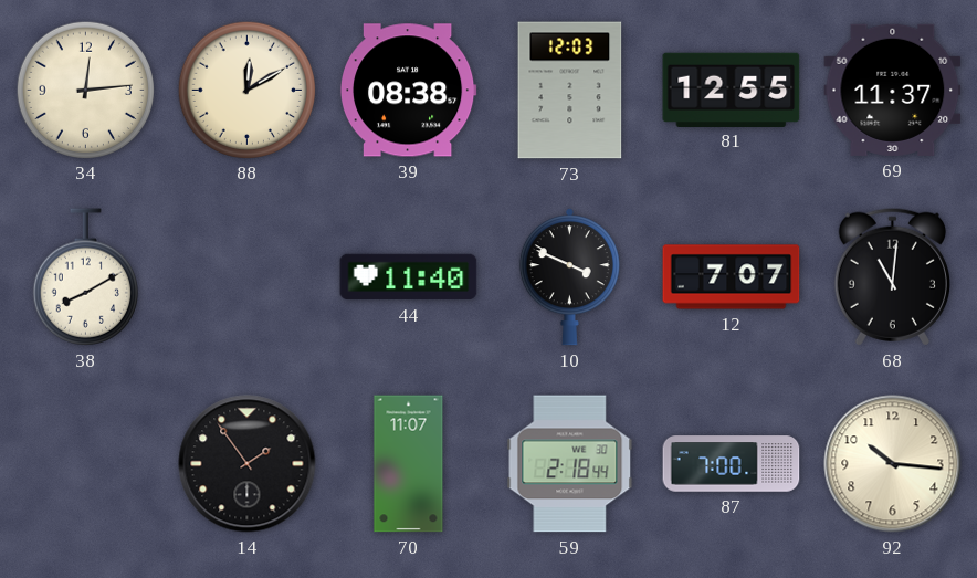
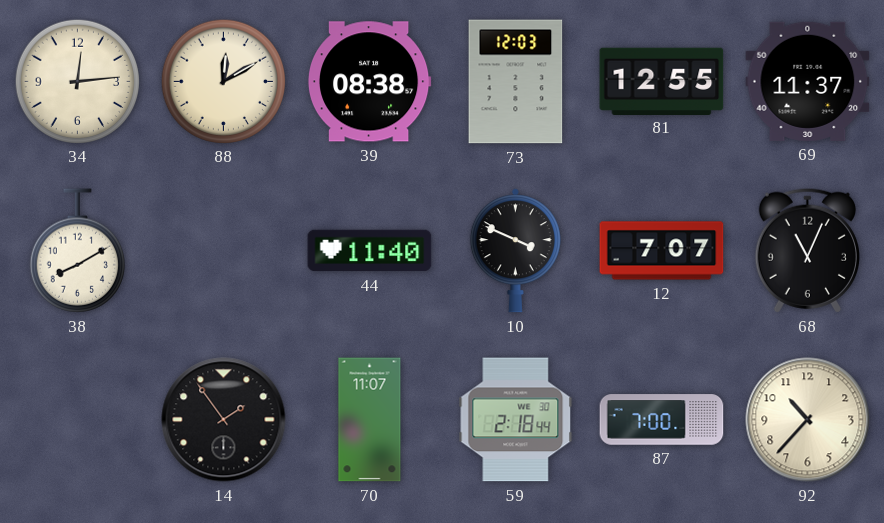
68: 11:01 -> 11:04 (807, 250)
92: 10:16 -> 10:37 (808, 420)
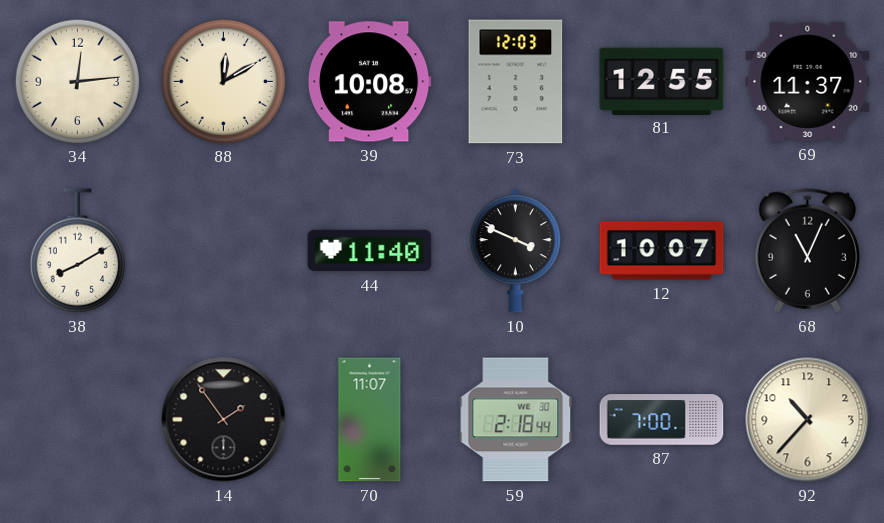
39: 08:38 -> 10:08 (369, 82)
12: 7:07 -> 10:07 (662, 251)
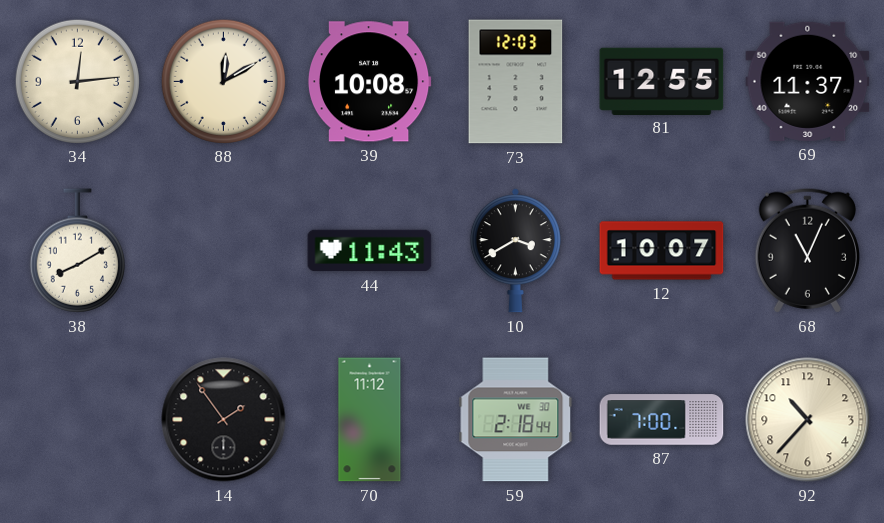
44: 11:40 -> 11:43 (370, 251)
10: 3:49 -> 3:40 (515, 251)
70: 11:07 -> 11:12 (370, 420)
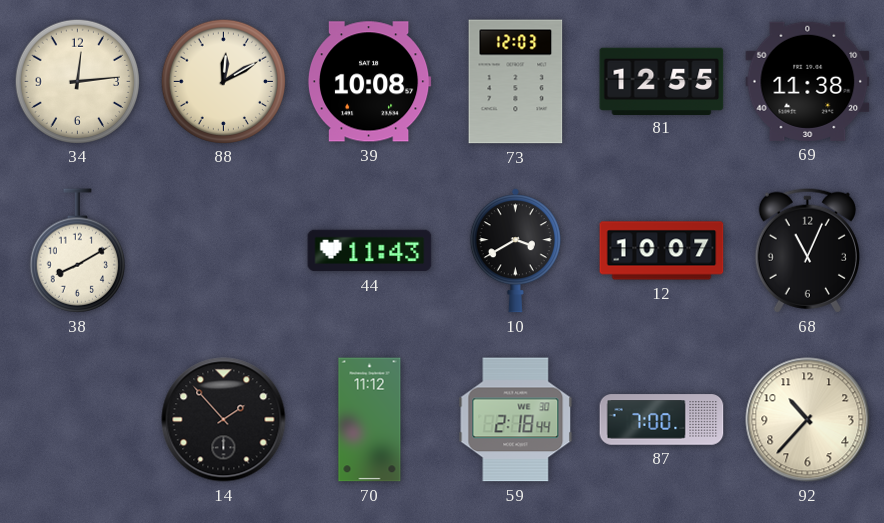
69: 11:37 -> 11:38 (808, 81)
14: 1:54 -> 1:53 (224, 420)
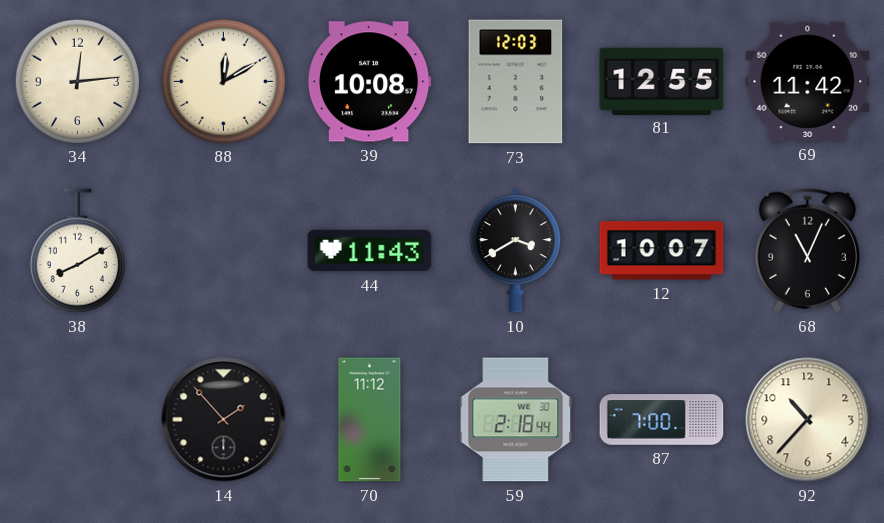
69: 11:38 -> 11:42 (808, 81)
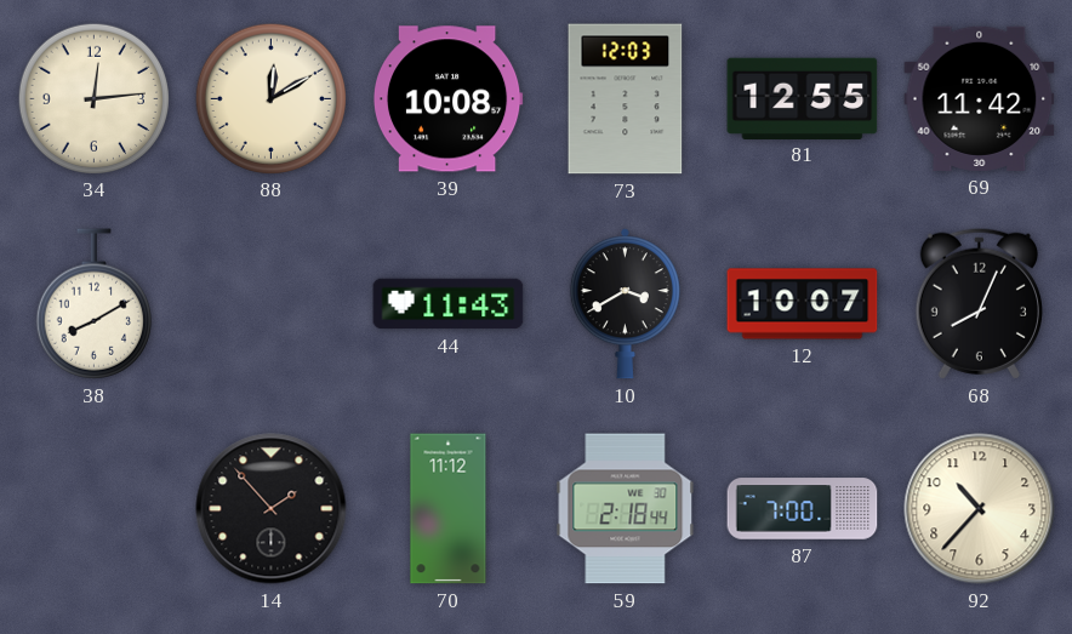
68: 11:04 -> 8:04 (979, 303)
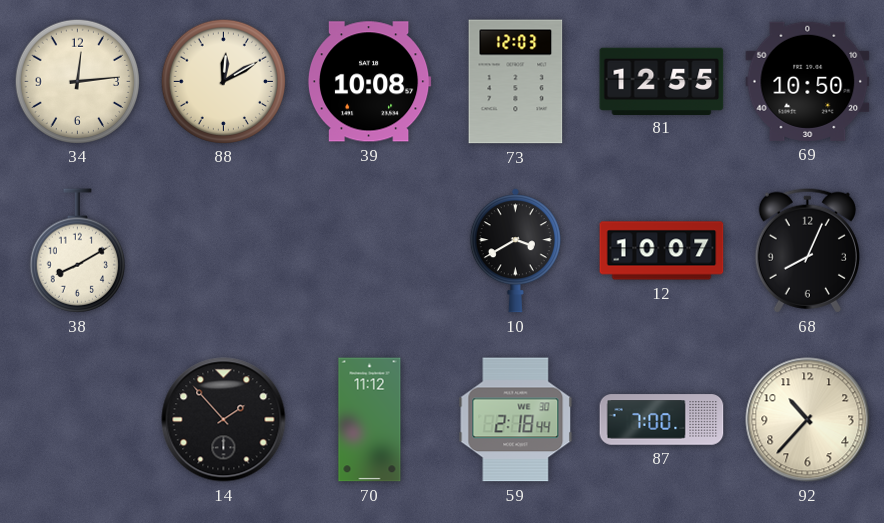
69: 11:42 -> 10:50 (808, 81)
44: 11:43 -> none (449, 304)
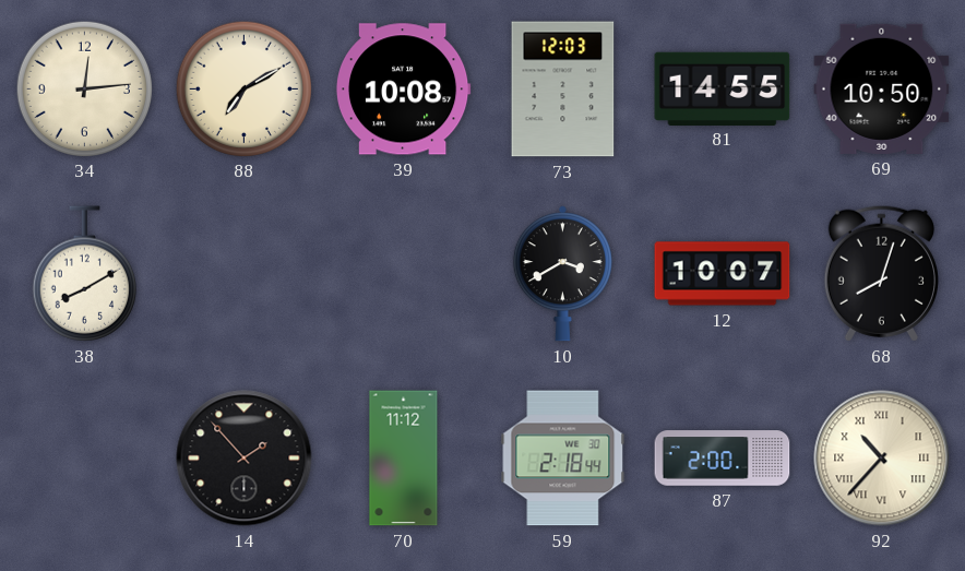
88: 12:10 -> 7:10 (243, 88)
81: 12:55 -> 14:55 (723, 88)
68: 8:04 -> 8:03 (881, 273)
87: 7:00 -> 2:00 (723, 459)
92 numerals: Arabic -> Roman (882, 459)
